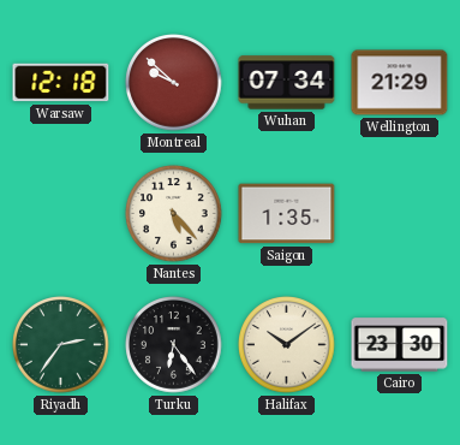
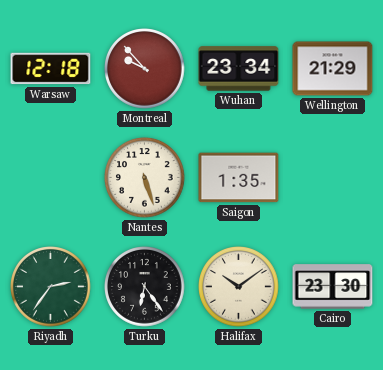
Montreal: 9:52 -> 9:53 (145, 69)
Wuhan: 07:34 -> 23:34 (239, 69)
Nantes: 5:23 -> 5:27 (145, 178)
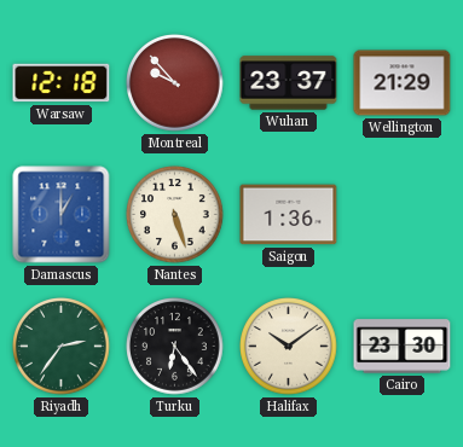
Wuhan: 23:34 -> 23:37 (289, 83)
Damascus: none -> 1:00 (62, 215)
Saigon: 1:35 -> 1:36 (289, 215)
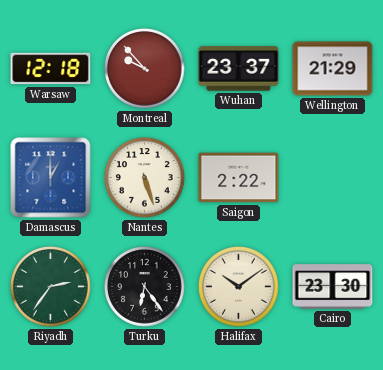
Saigon: 1:36 -> 2:22 (239, 178)
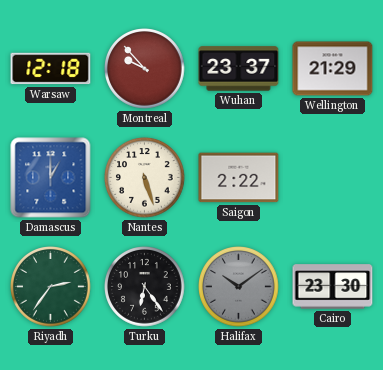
Halifax dial: cream -> grey (239, 287)
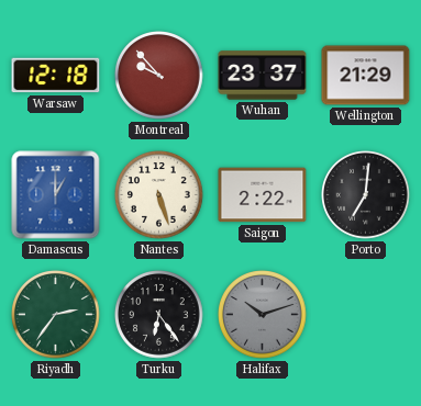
Porto: none -> 7:01 (366, 195)
Halifax: 10:09 -> 10:12 (263, 315)
Cairo: 23:30 -> none (333, 287)
